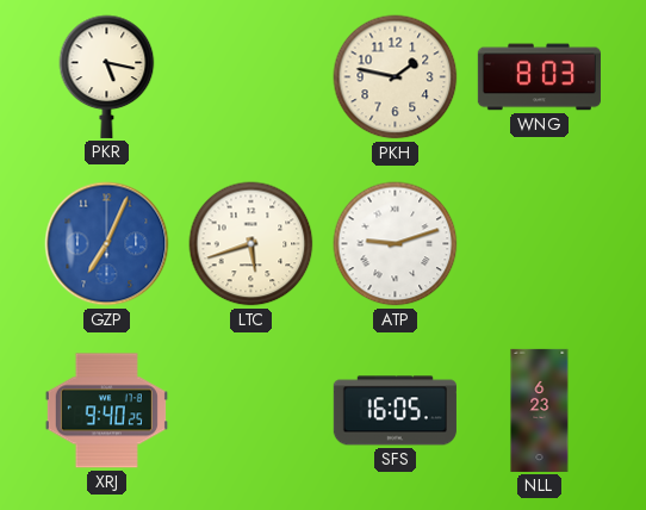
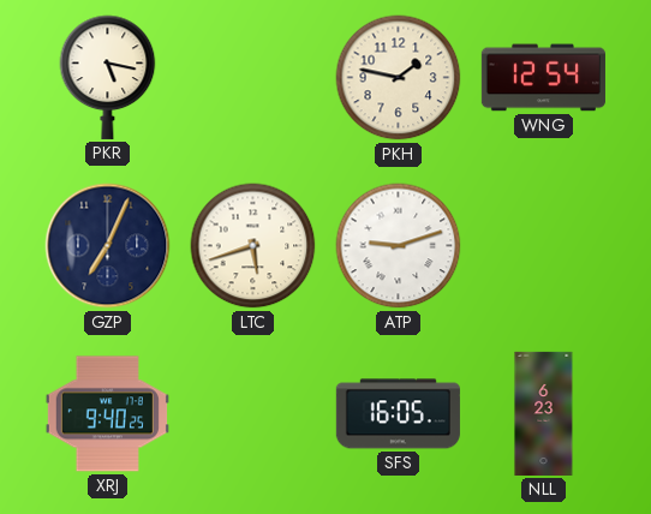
WNG: 8:03 -> 12:54 (543, 78)
GZP dial: blue -> navy (108, 246)
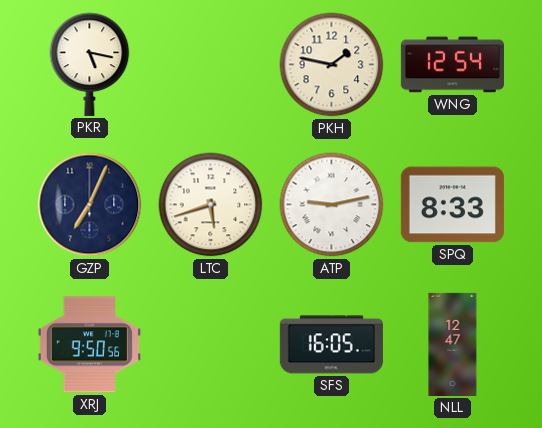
ATP: 9:12 -> 9:13 (332, 205)
SPQ: none -> 8:33 (452, 205)
XRJ: 9:40 -> 9:50 (89, 345)
NLL: 6:23 -> 12:47 (453, 344)
